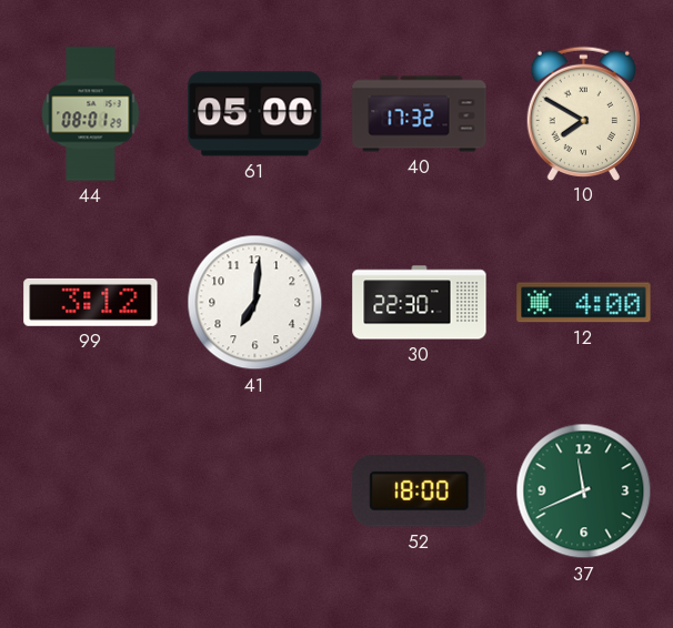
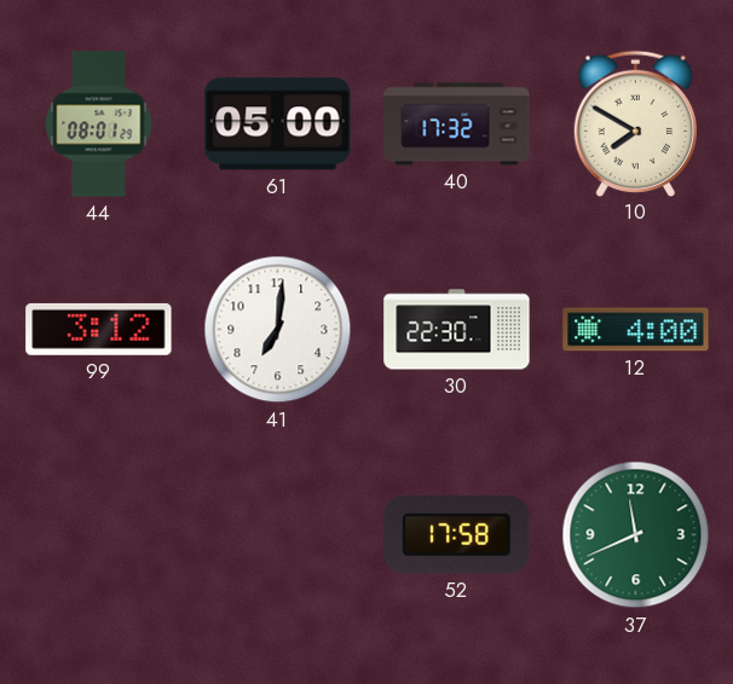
52: 18:00 -> 17:58 (457, 535)
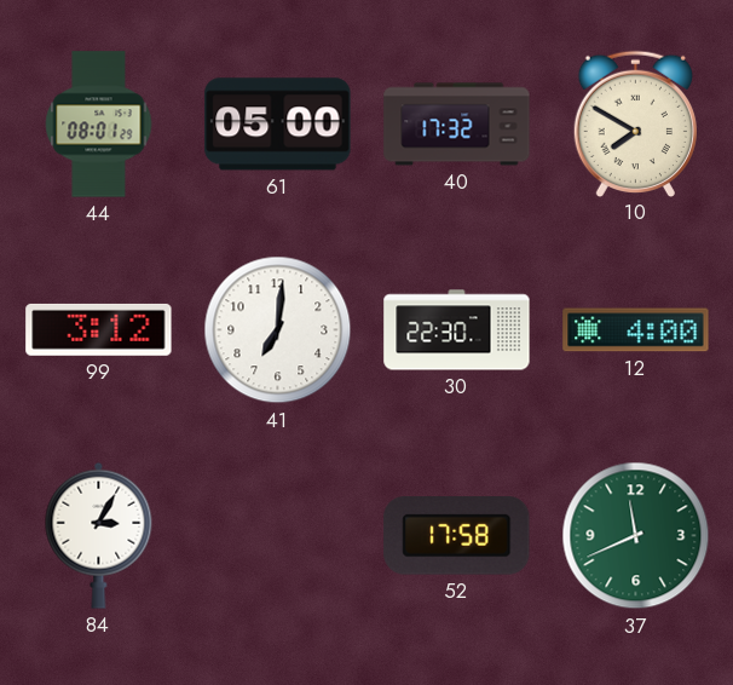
84: none -> 3:05 (99, 535)
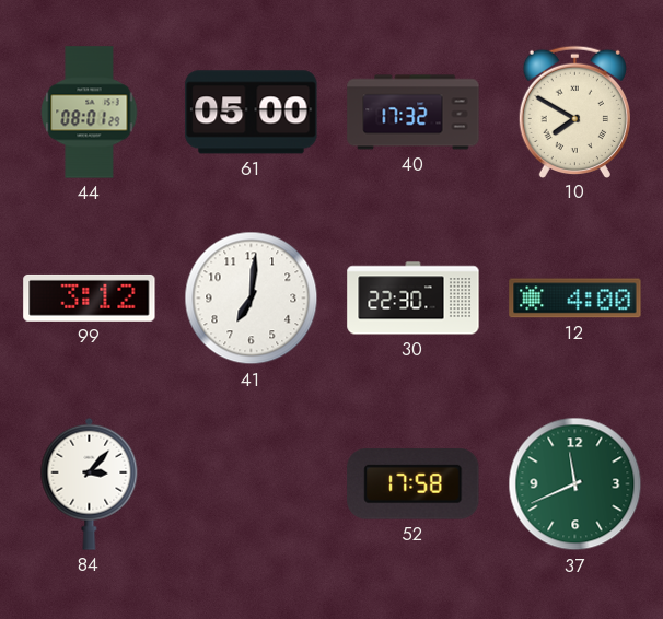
84: 3:05 -> 3:07 (90, 483)
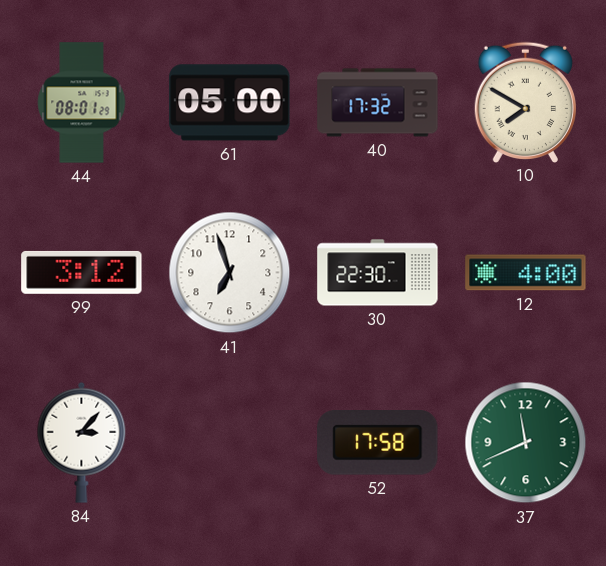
41: 7:01 -> 6:57 (230, 273)
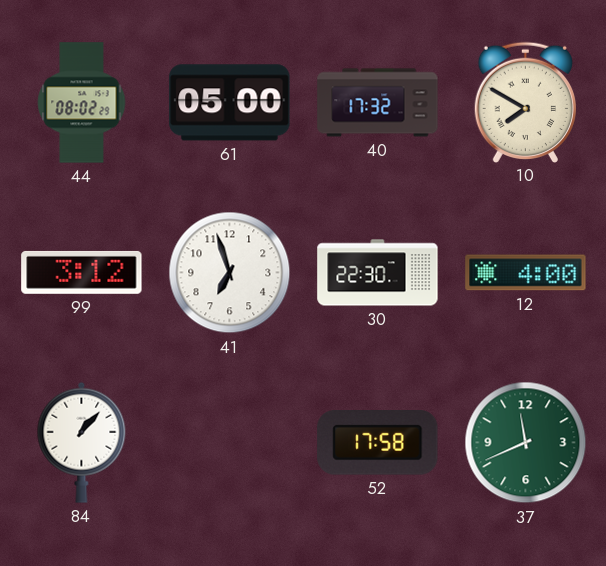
44: 08:01 -> 08:02 (82, 103)
84: 3:07 -> 1:07 (82, 442)
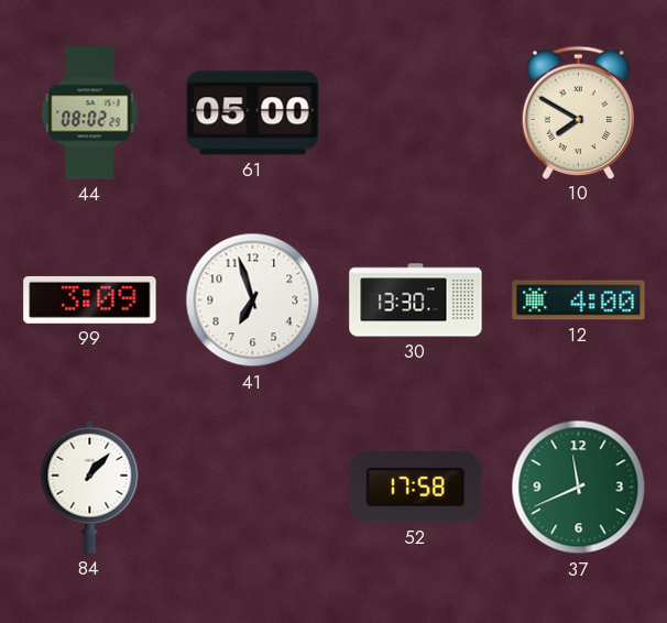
40: 17:32 -> none (378, 103)
99: 3:12 -> 3:09 (90, 299)
30: 22:30 -> 13:30 (416, 300)
